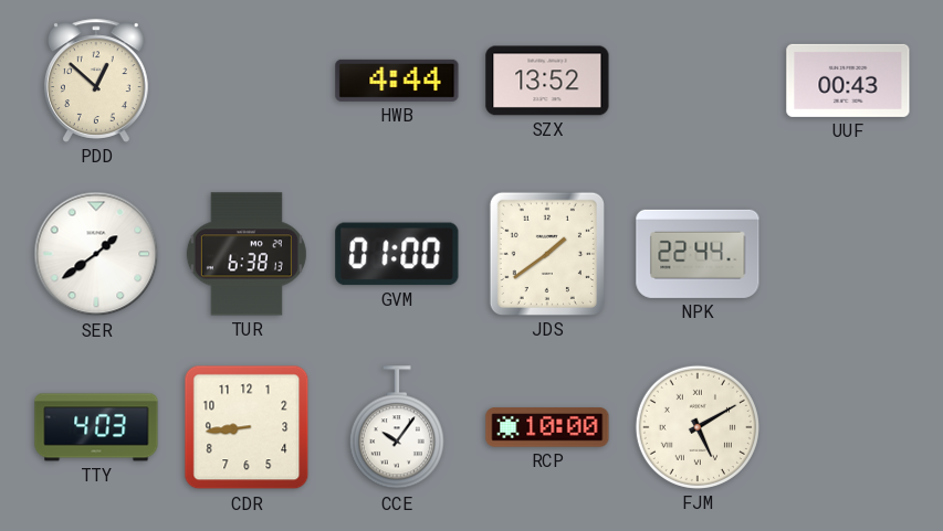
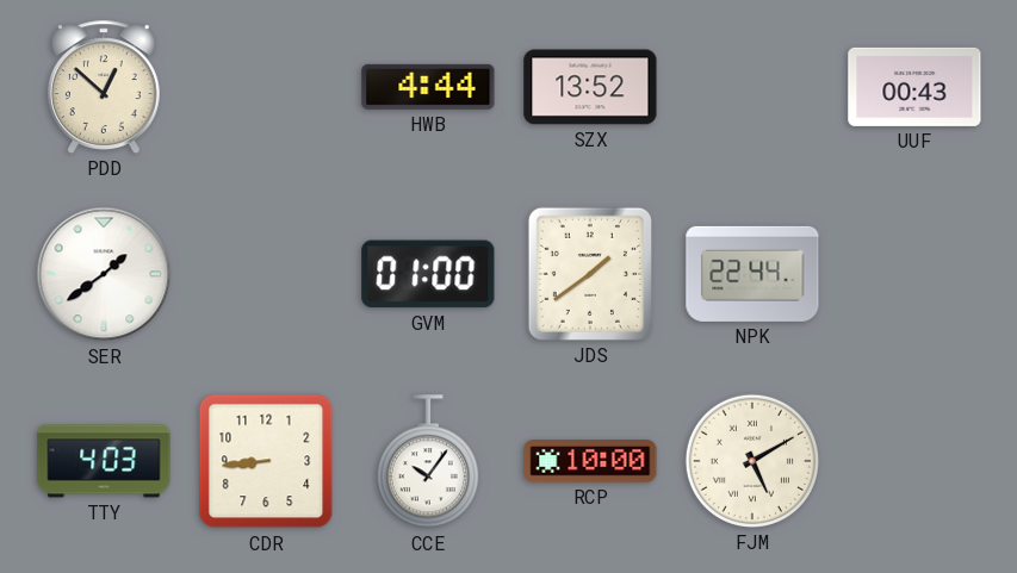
TUR: 6:38 -> none (247, 254)
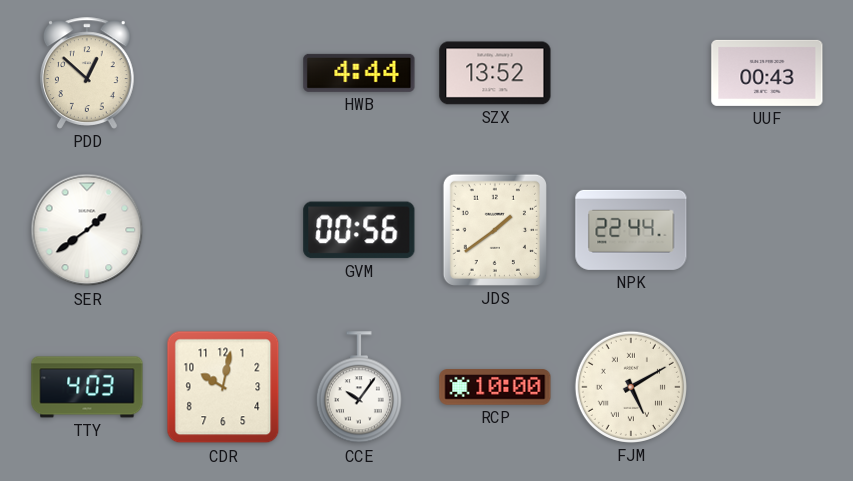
GVM: 01:00 -> 00:56 (359, 230)
CDR: 8:44 -> 10:02 (223, 387)
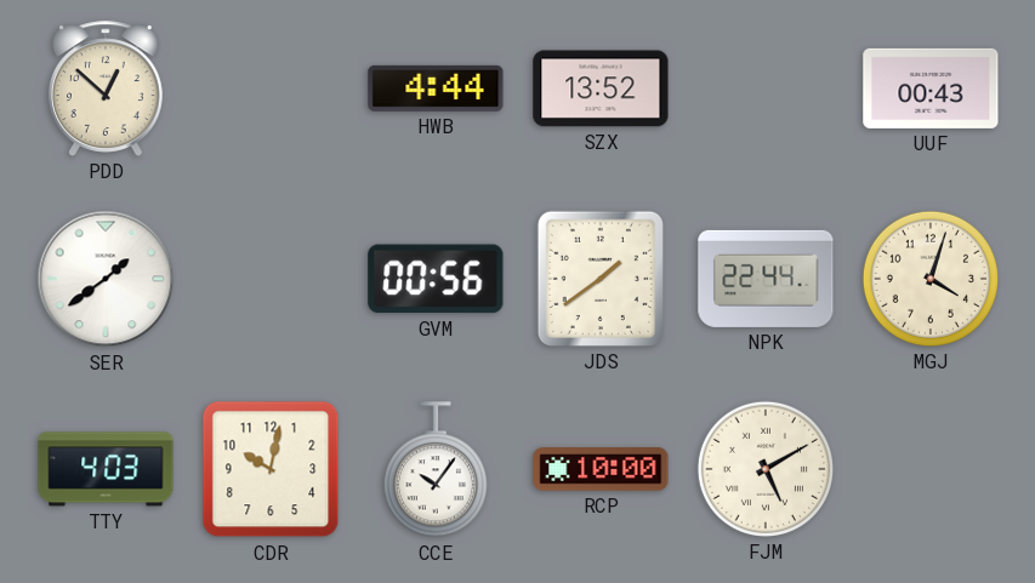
MGJ: none -> 4:03 (931, 279)
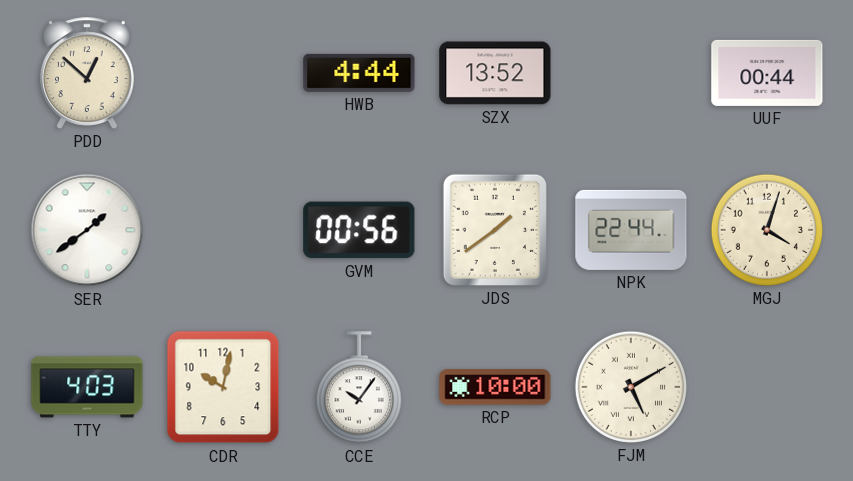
UUF: 00:43 -> 00:44 (767, 73)
